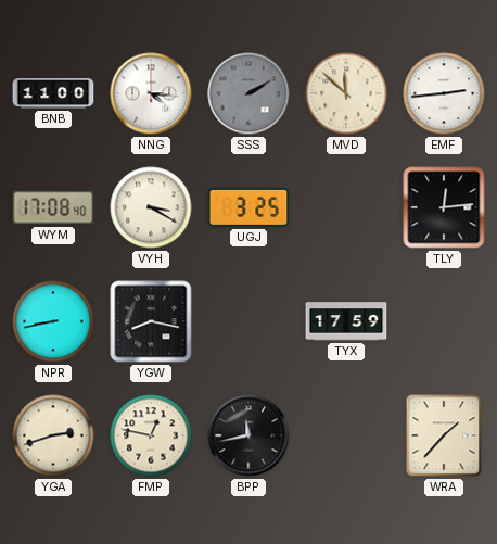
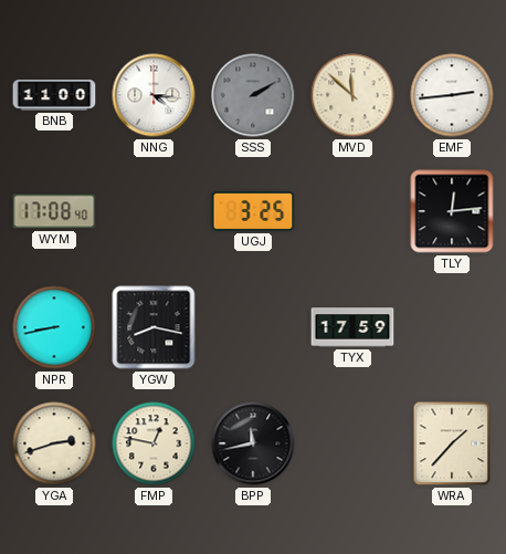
VYH: 3:20 -> none (151, 207)
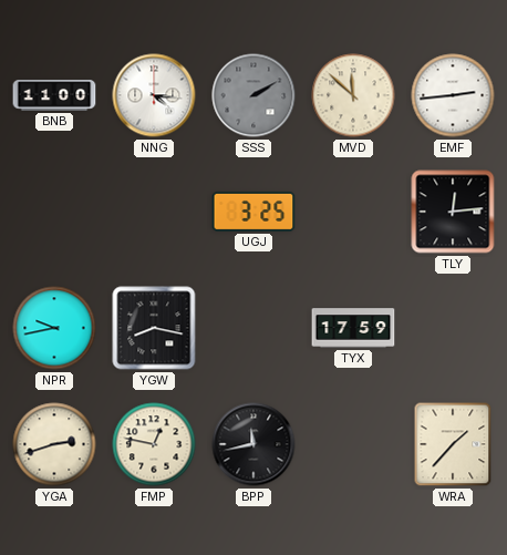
WYM: 17:08 -> none (54, 211)
NPR: 8:43 -> 9:43 (54, 328)
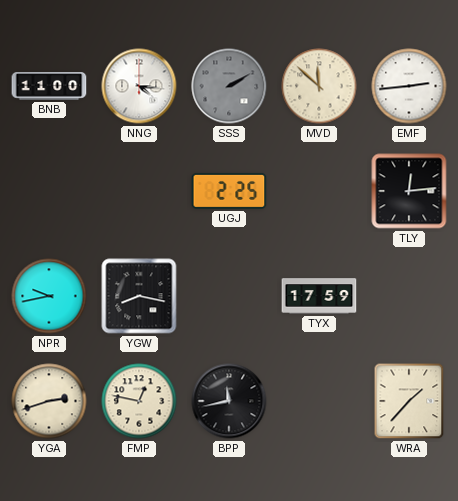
UGJ: 3:25 -> 2:25 (229, 191)
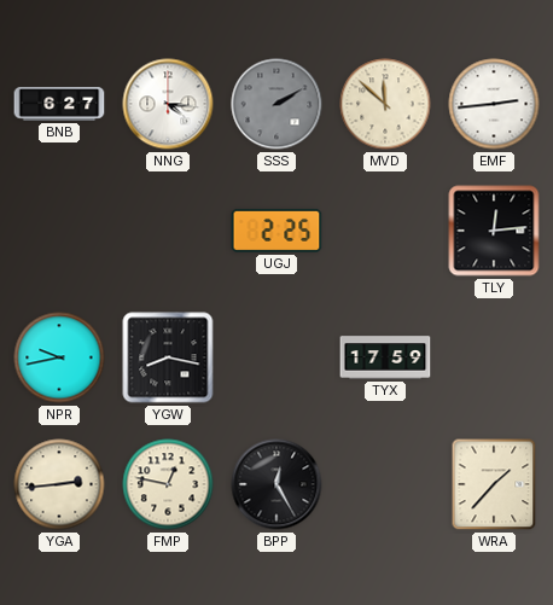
BNB: 11:00 -> 6:27 (59, 104)
YGA: 2:42 -> 2:44 (59, 484)
BPP: 11:43 -> 12:25 (276, 484)
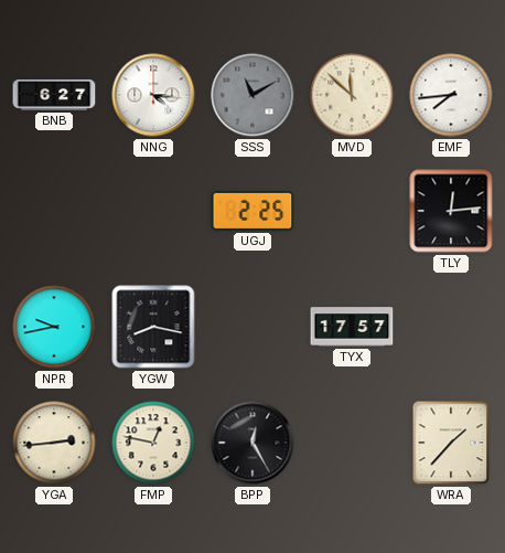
SSS: 2:10 -> 11:10 (253, 95)
EMF: 2:44 -> 7:44 (451, 95)
TYX: 17:59 -> 17:57 (352, 327)
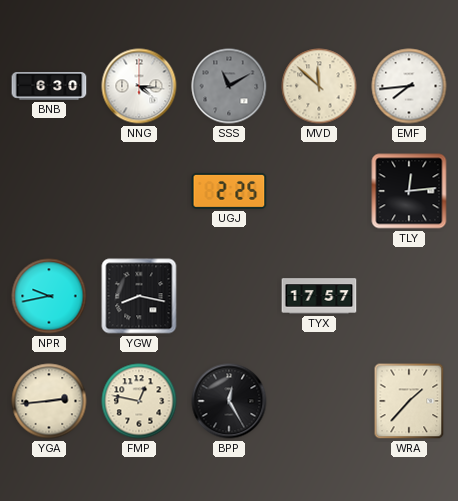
BNB: 6:27 -> 6:30 (49, 86)
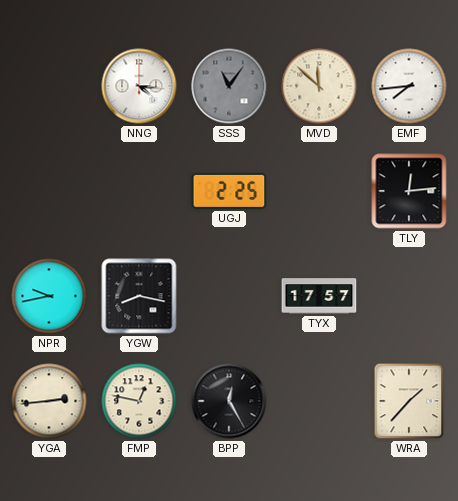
BNB: 6:30 -> none (49, 86)
SSS: 11:10 -> 11:06 (229, 86)
